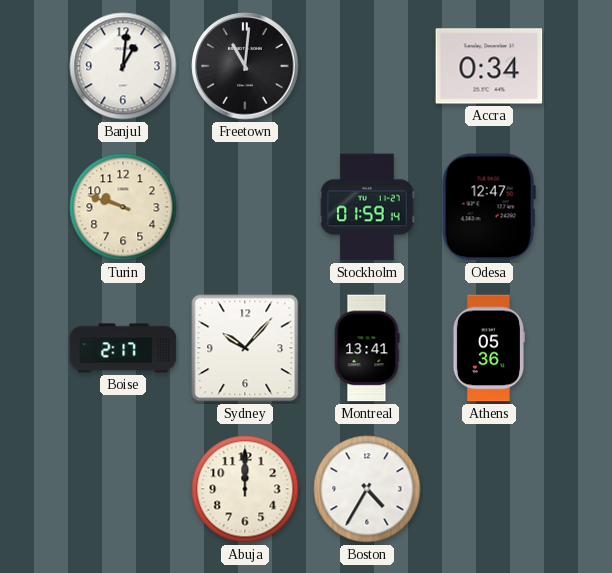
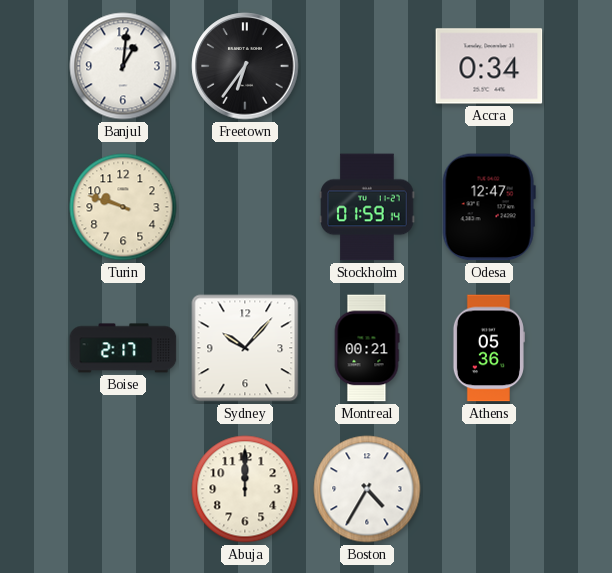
Freetown: 11:01 -> 6:36 (245, 66)
Montreal: 13:41 -> 00:21 (367, 348)
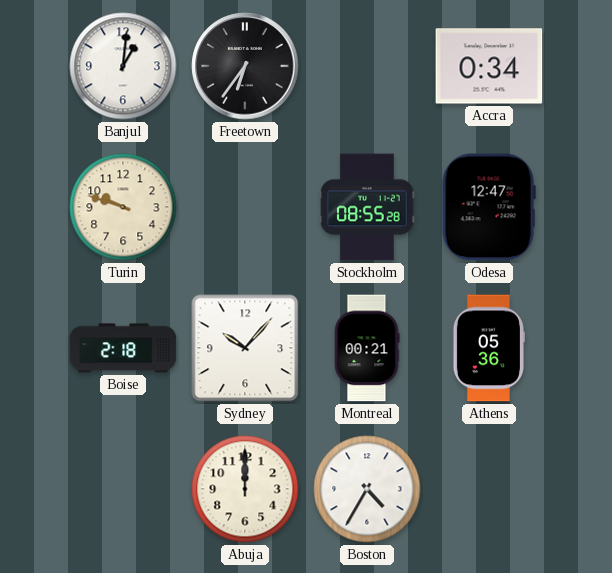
Stockholm: 01:59 -> 08:55 (367, 207)
Boise: 2:17 -> 2:18 (123, 348)
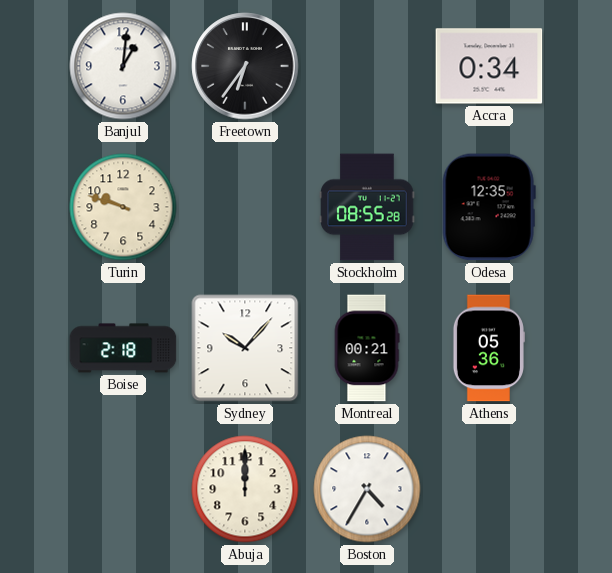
Odesa: 12:47 -> 12:35 (489, 207)
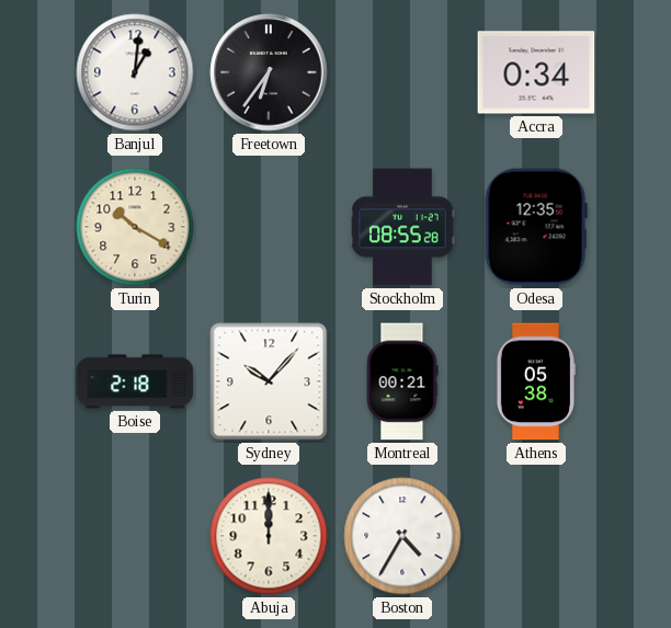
Turin: 9:48 -> 10:20 (135, 227)
Athens: 05:36 -> 05:38 (535, 381)
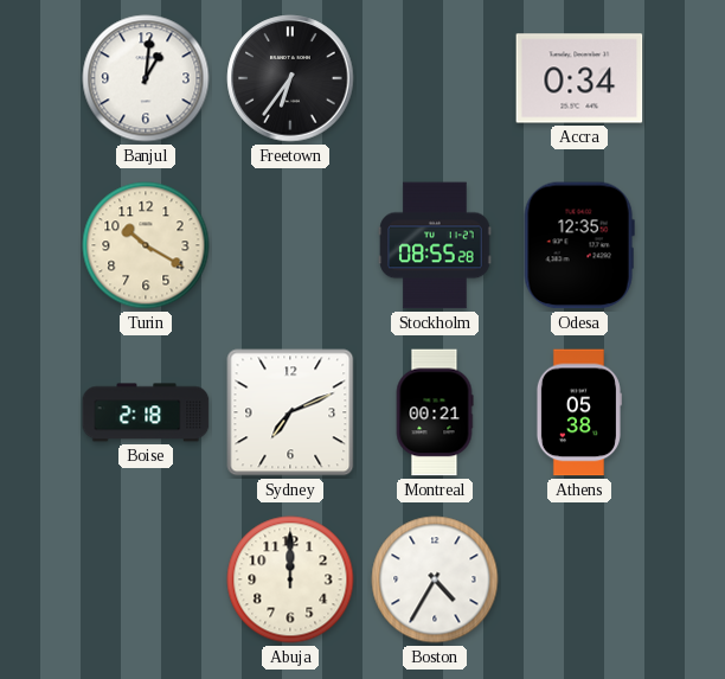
Sydney: 10:07 -> 7:11 (290, 412)
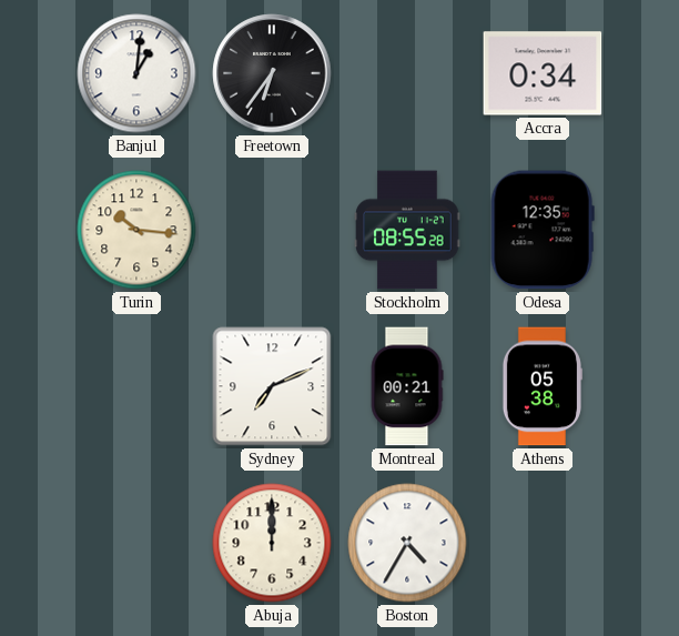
Turin: 10:20 -> 10:16 (136, 230)
Boise: 2:18 -> none (146, 412)
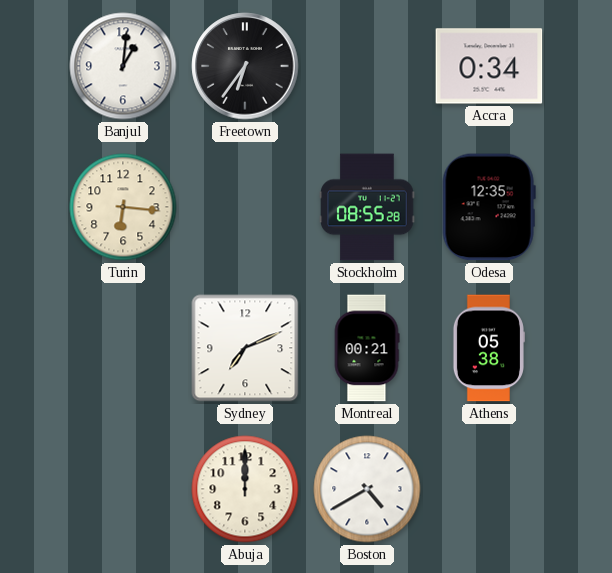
Turin: 10:16 -> 6:16 (123, 207)
Boston: 4:35 -> 4:40 (367, 489)
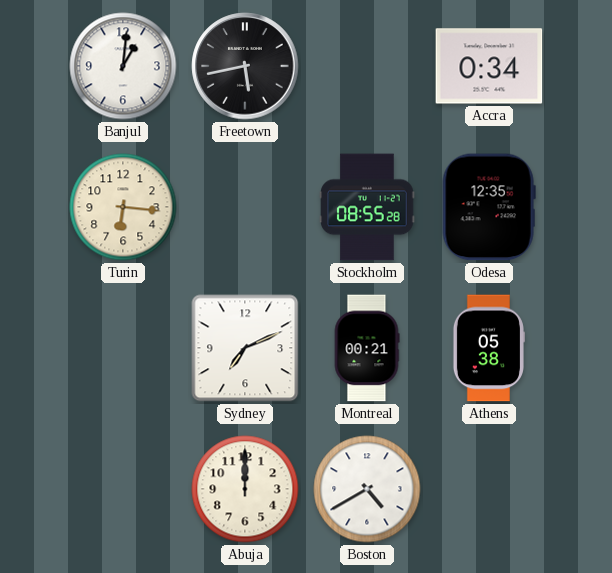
Freetown: 6:36 -> 5:43 (245, 66)
